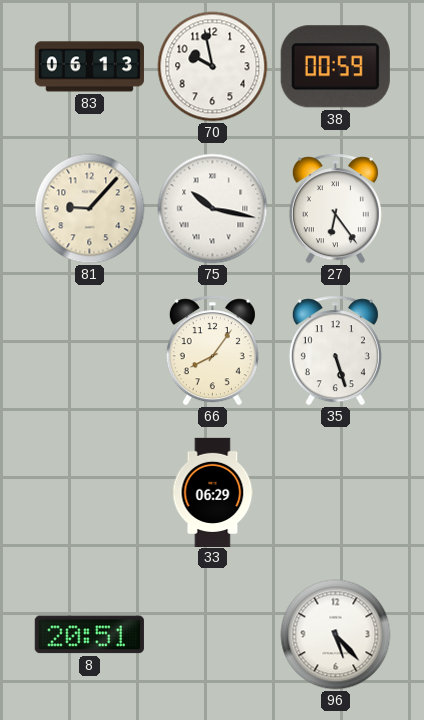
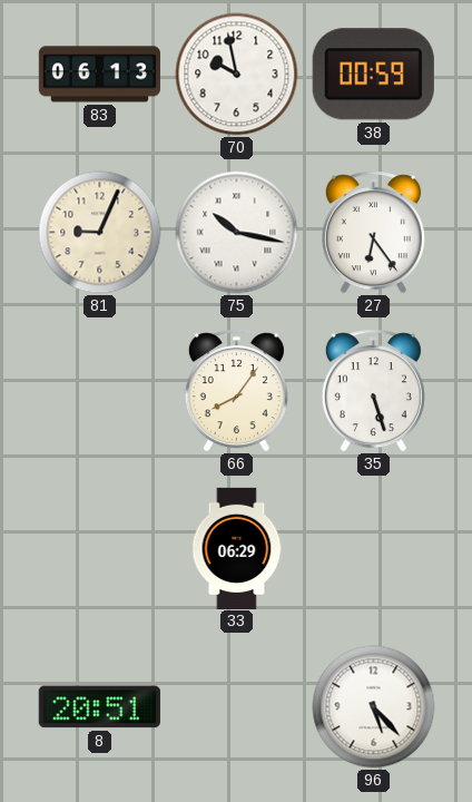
81: 9:07 -> 9:04 (100, 233)
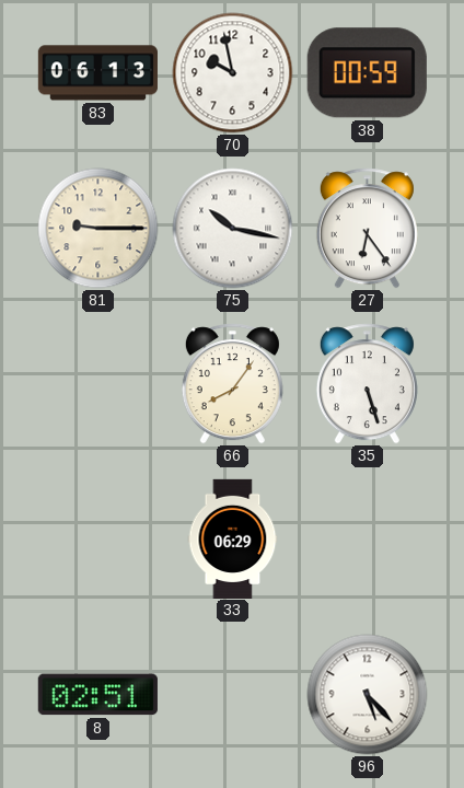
81: 9:04 -> 9:15 (98, 229)
8: 20:51 -> 02:51 (97, 695)
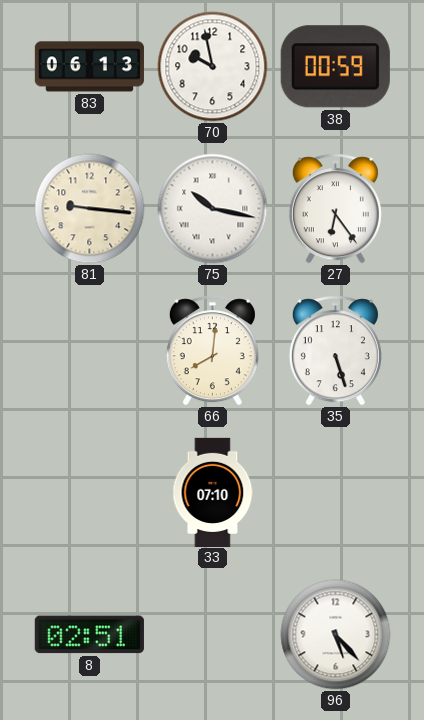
81: 9:15 -> 9:16 (90, 209)
66: 8:06 -> 8:01 (212, 351)
33: 06:29 -> 07:10 (213, 492)
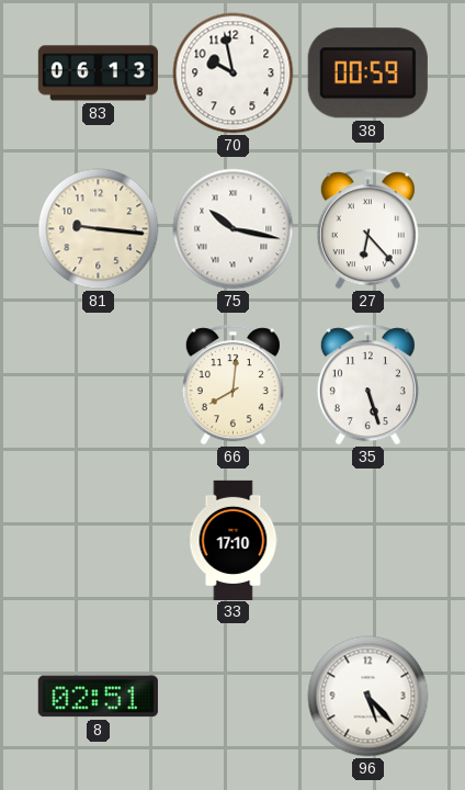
27: 6:24 -> 6:23 (367, 229)
33: 07:10 -> 17:10 (234, 540)
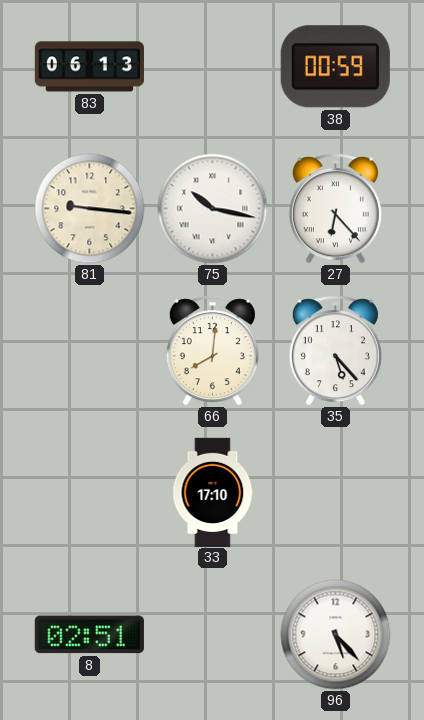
70: 9:58 -> none (234, 74)
35: 5:27 -> 5:23 (335, 351)
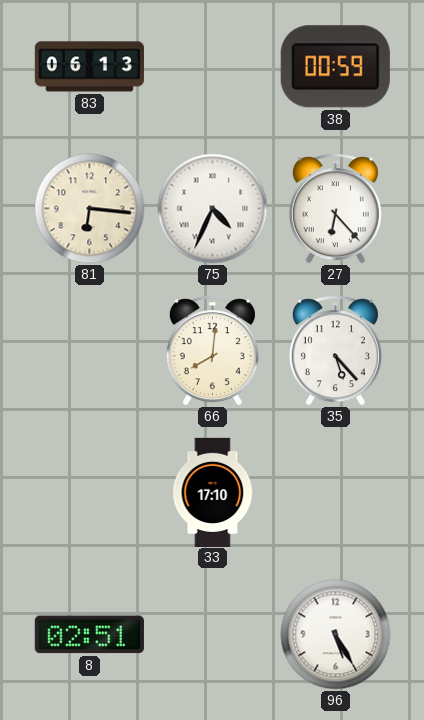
81: 9:16 -> 6:16 (90, 209)
75: 10:17 -> 4:34 (213, 209)
96: 5:23 -> 5:25 (336, 635)
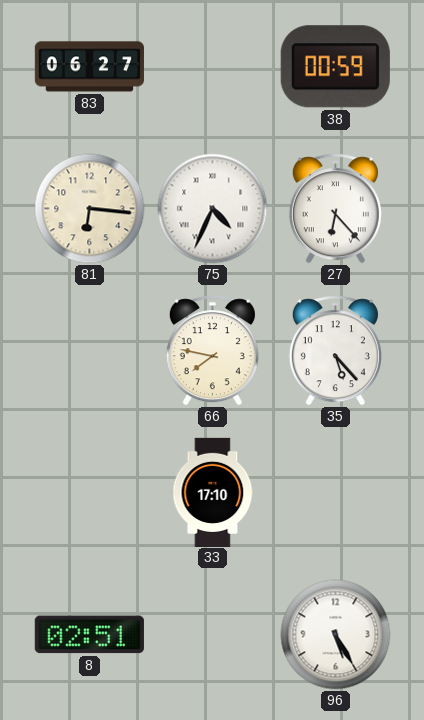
83: 06:13 -> 06:27 (89, 67)
66: 8:01 -> 7:47 (212, 351)
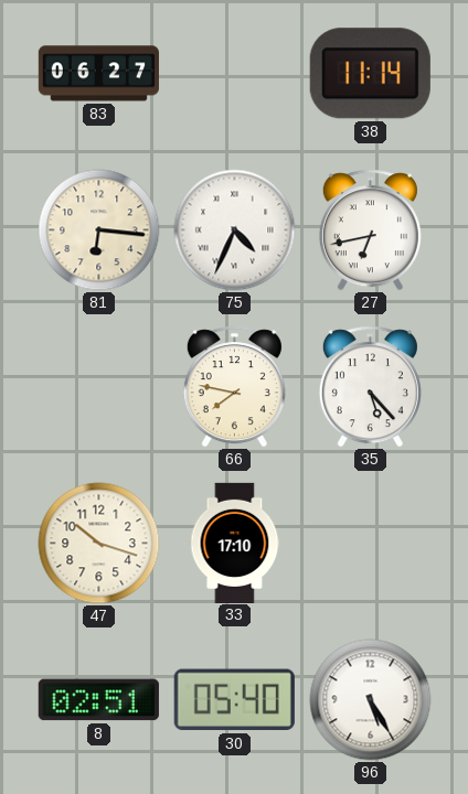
38: 00:59 -> 11:14 (370, 74)
27: 6:23 -> 6:43 (370, 230)
47: none -> 10:18 (99, 544)
30: none -> 05:40 (234, 700)
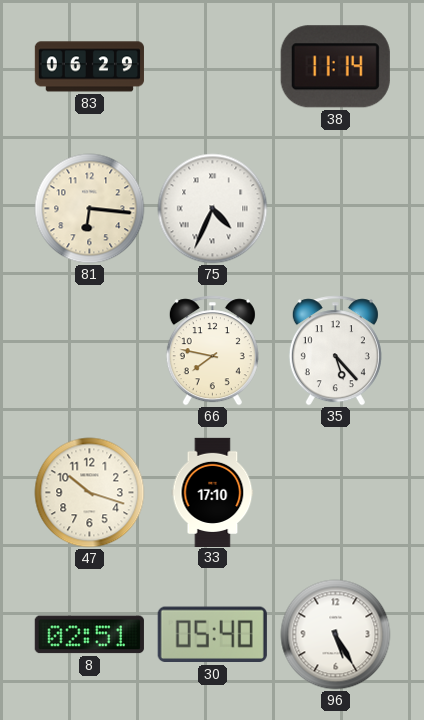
83: 06:27 -> 06:29 (89, 67)
27: 6:43 -> none (370, 230)
